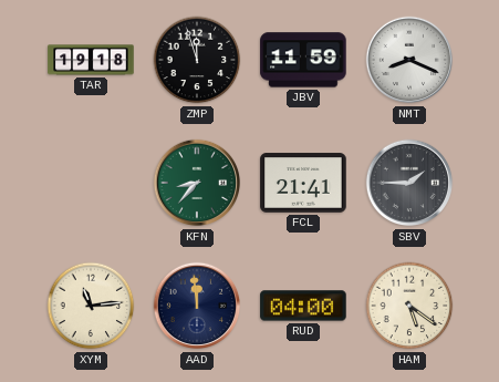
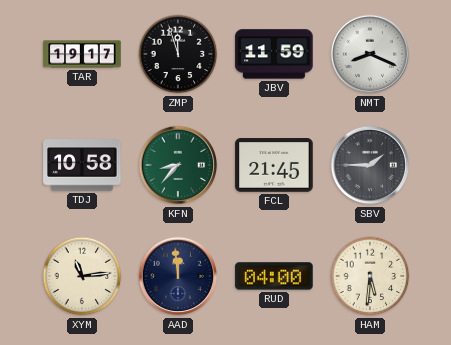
TAR: 19:18 -> 19:17 (82, 54)
TDJ: none -> 10:58 (82, 165)
FCL: 21:41 -> 21:45 (274, 165)
HAM: 5:21 -> 5:31 (370, 276)
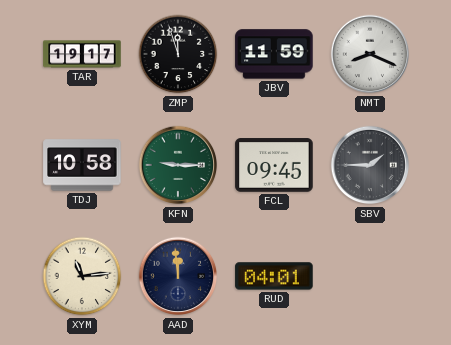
KFN: 8:37 -> 9:15 (178, 165)
FCL: 21:45 -> 09:45 (274, 165)
RUD: 04:00 -> 04:01 (274, 276)
HAM: 5:31 -> none (370, 276)
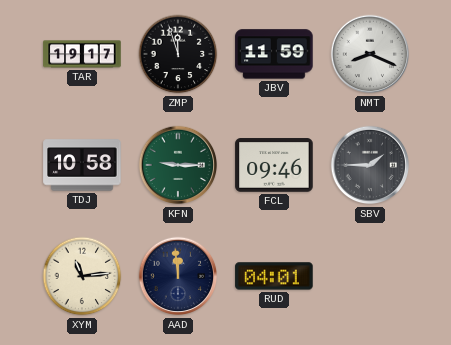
FCL: 09:45 -> 09:46 (274, 165)
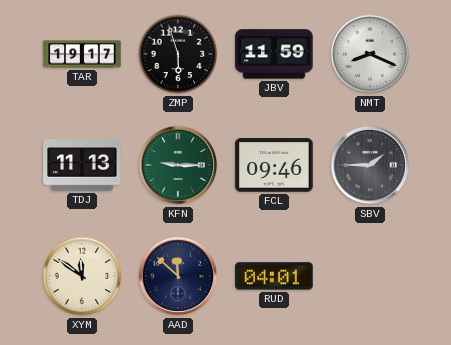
ZMP: 11:57 -> 5:57 (178, 54)
TDJ: 10:58 -> 11:13 (82, 165)
XYM: 11:14 -> 11:51 (82, 276)
AAD: 11:59 -> 11:52 (178, 276)
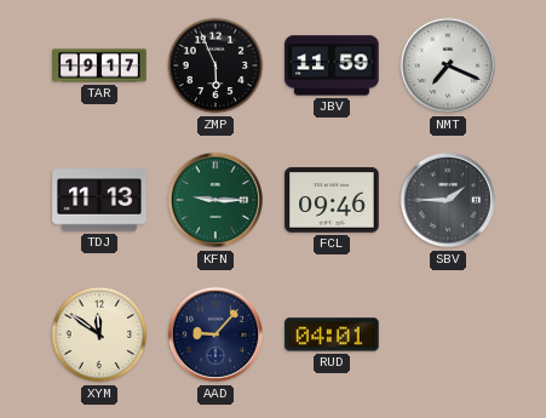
ZMP: 5:57 -> 5:56 (215, 65)
NMT: 8:19 -> 7:19 (448, 65)
AAD: 11:52 -> 9:07 (215, 334)
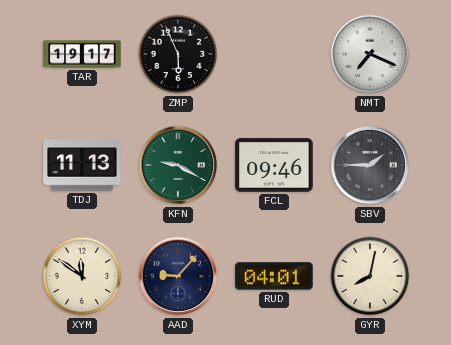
JBV: 11:59 -> none (332, 65)
KFN: 9:15 -> 9:20 (178, 165)
GYR: none -> 8:02 (370, 276)
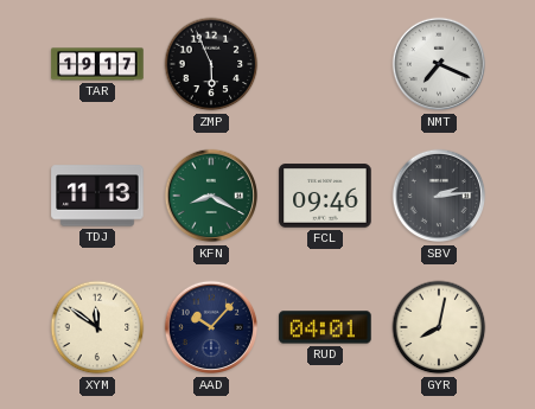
KFN: 9:20 -> 8:20 (211, 196)
SBV: 1:45 -> 2:14 (439, 196)
AAD: 9:07 -> 10:07 (211, 327)
